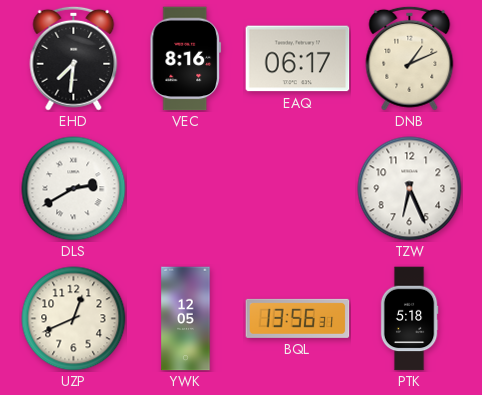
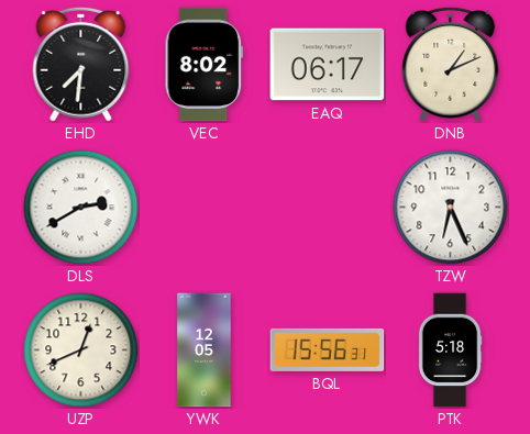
VEC: 8:16 -> 8:02 (203, 65)
BQL: 13:56 -> 15:56 (328, 349)
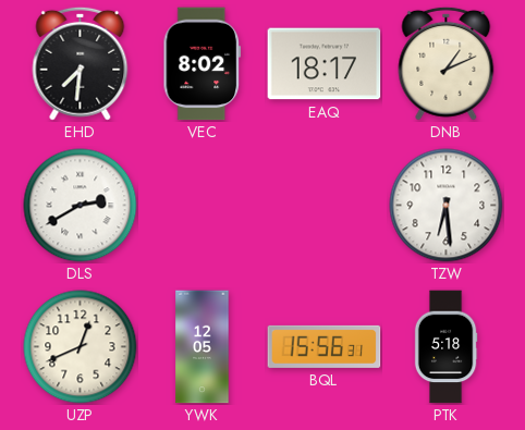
EAQ: 06:17 -> 18:17 (325, 64)
TZW: 6:26 -> 6:29 (447, 206)
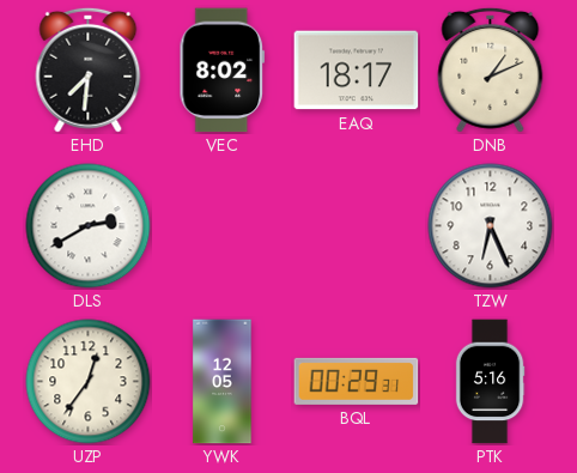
TZW: 6:29 -> 6:26 (491, 226)
UZP: 12:41 -> 12:36 (89, 382)
BQL: 15:56 -> 00:29 (357, 381)
PTK: 5:18 -> 5:16 (490, 382)
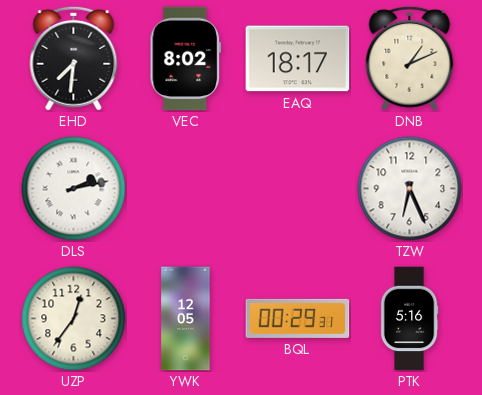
DLS: 2:40 -> 2:13 (74, 189)
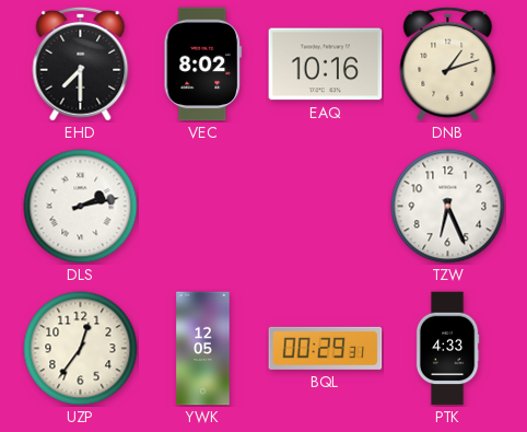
EHD: 7:31 -> 7:30 (81, 63)
EAQ: 18:17 -> 10:16 (326, 65)
DNB: 1:11 -> 1:12 (448, 63)
PTK: 5:16 -> 4:33 (447, 349)
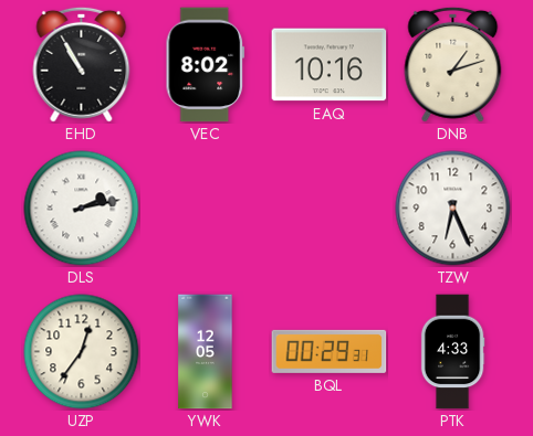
EHD: 7:30 -> 10:55 (82, 64)
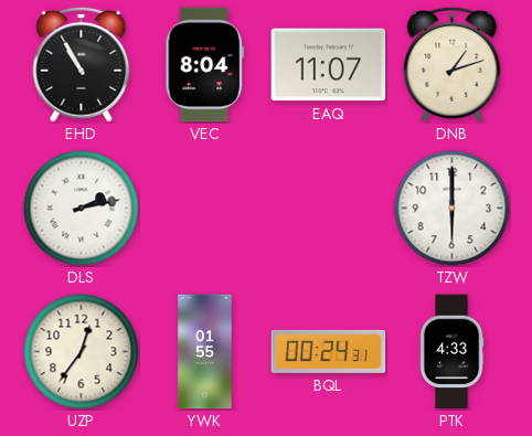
VEC: 8:02 -> 8:04 (204, 65)
EAQ: 10:16 -> 11:07 (329, 65)
TZW: 6:26 -> 6:00 (453, 209)
YWK: 12:05 -> 01:55 (205, 352)
BQL: 00:29 -> 00:24 (329, 351)
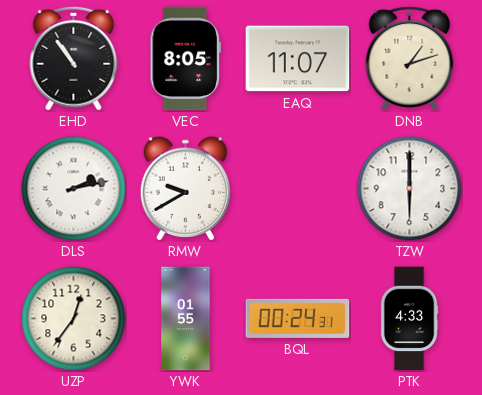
EHD: 10:55 -> 10:54 (74, 58)
VEC: 8:04 -> 8:05 (185, 59)
RMW: none -> 9:40 (186, 189)
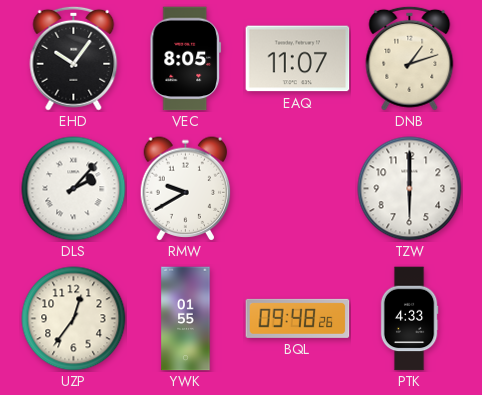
EHD: 10:54 -> 10:06 (74, 58)
DLS: 2:13 -> 2:07 (74, 189)
BQL: 00:24 -> 09:48 (298, 318)
